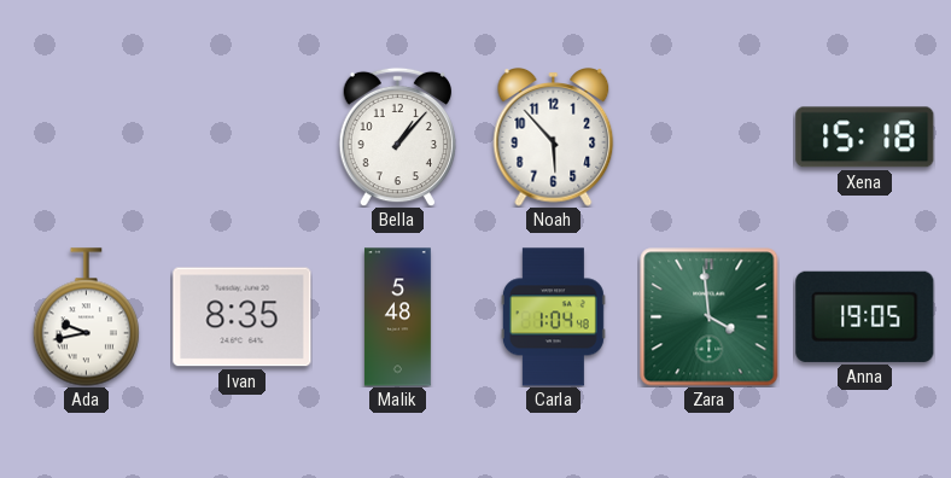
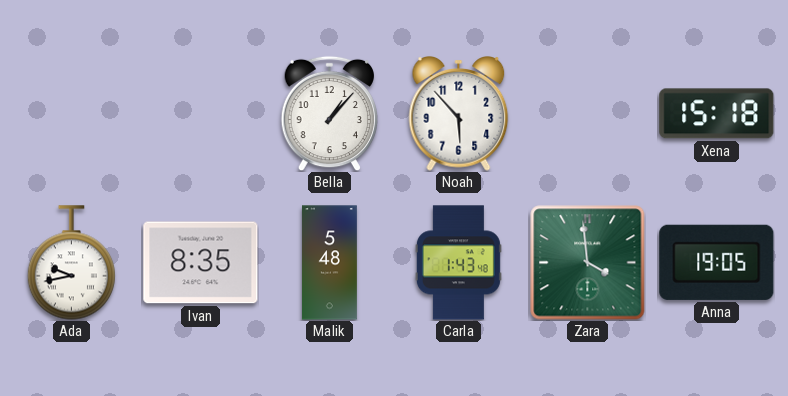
Carla: 1:04 -> 1:43 (458, 263)
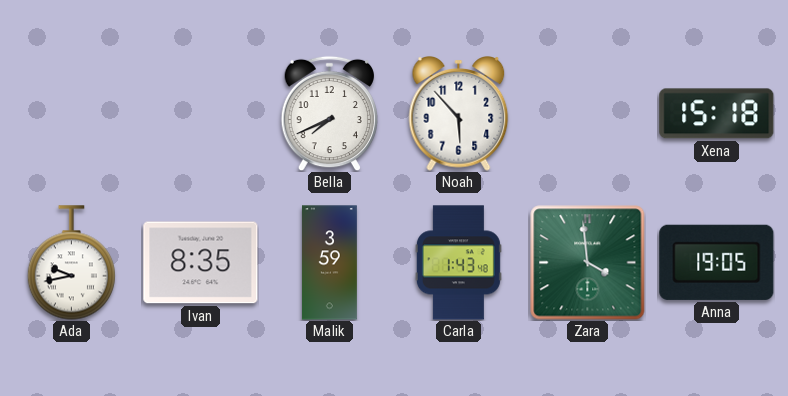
Bella: 1:07 -> 7:41 (329, 113)
Malik: 5:48 -> 3:59 (329, 263)
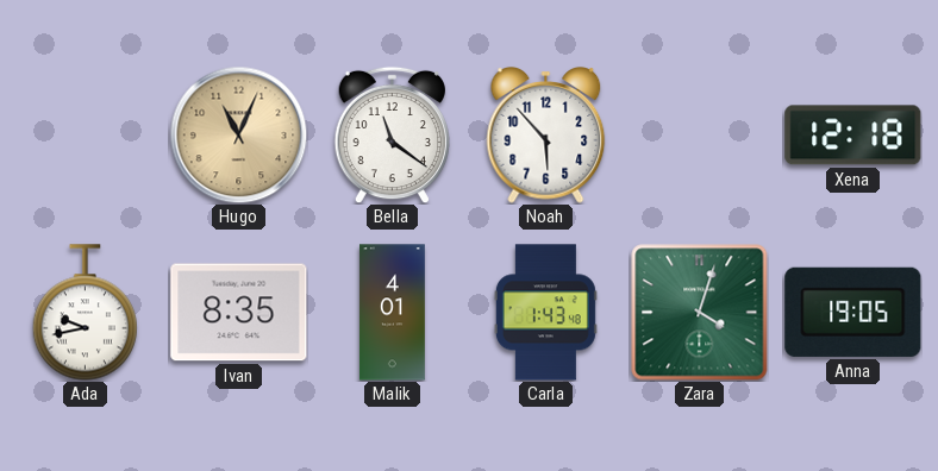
Hugo: none -> 11:04 (238, 134)
Bella: 7:41 -> 11:21 (392, 134)
Xena: 15:18 -> 12:18 (853, 136)
Malik: 3:59 -> 4:01 (392, 313)
Zara: 3:59 -> 4:03 (700, 313)
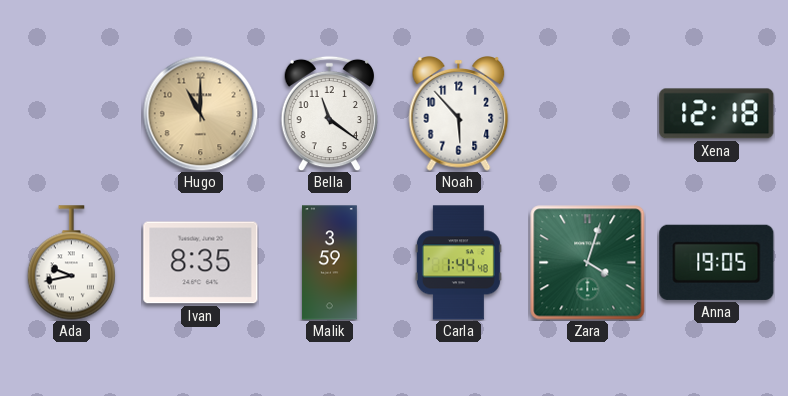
Hugo: 11:04 -> 11:00 (200, 113)
Malik: 4:01 -> 3:59 (329, 263)
Carla: 1:43 -> 1:44 (458, 263)
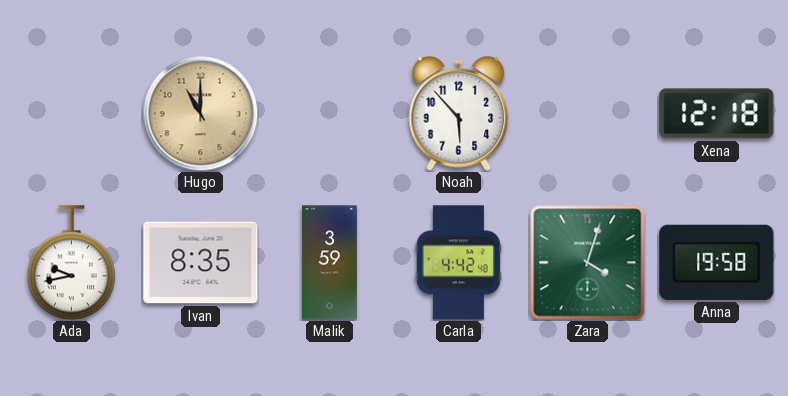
Bella: 11:21 -> none (329, 113)
Carla: 1:44 -> 4:42 (458, 263)
Anna: 19:05 -> 19:58 (717, 262)
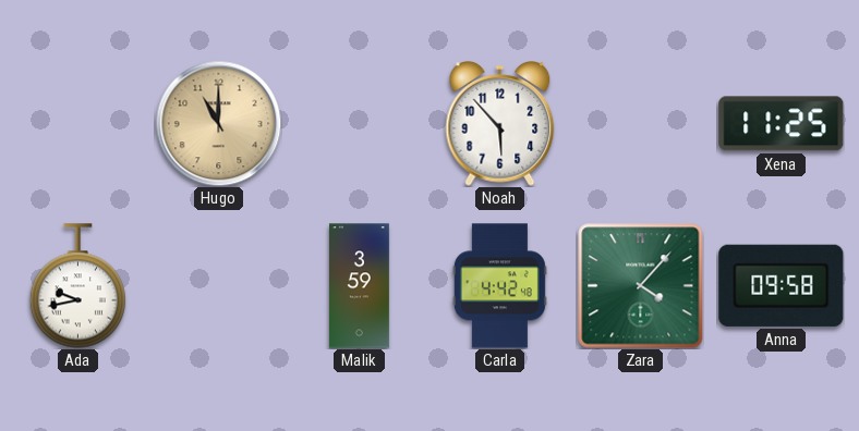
Xena: 12:18 -> 11:25 (782, 124)
Ivan: 8:35 -> none (201, 263)
Zara: 4:03 -> 4:07 (641, 286)
Anna: 19:58 -> 09:58 (782, 285)
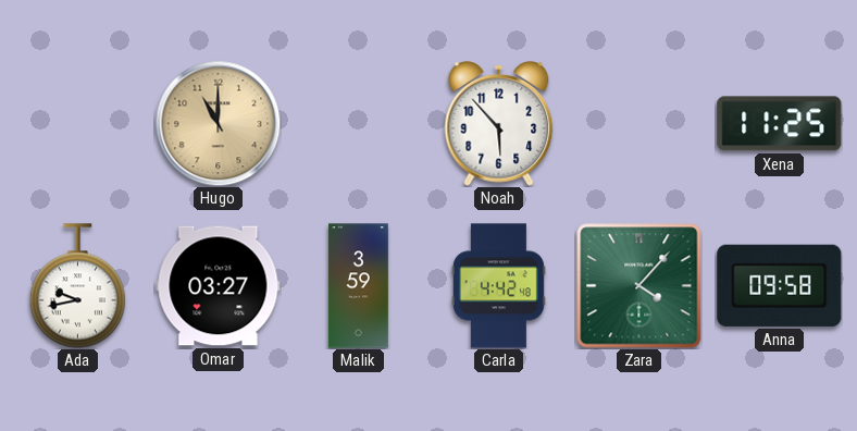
Omar: none -> 03:27 (219, 286)
